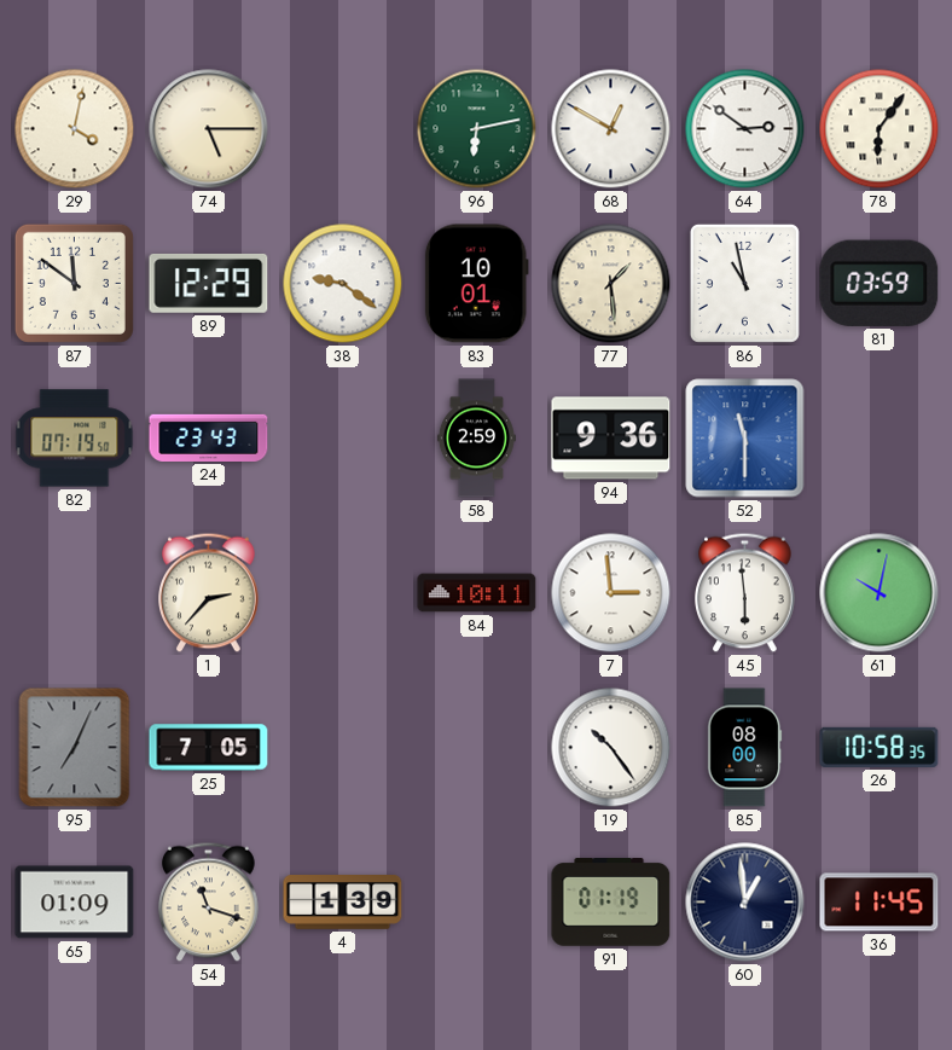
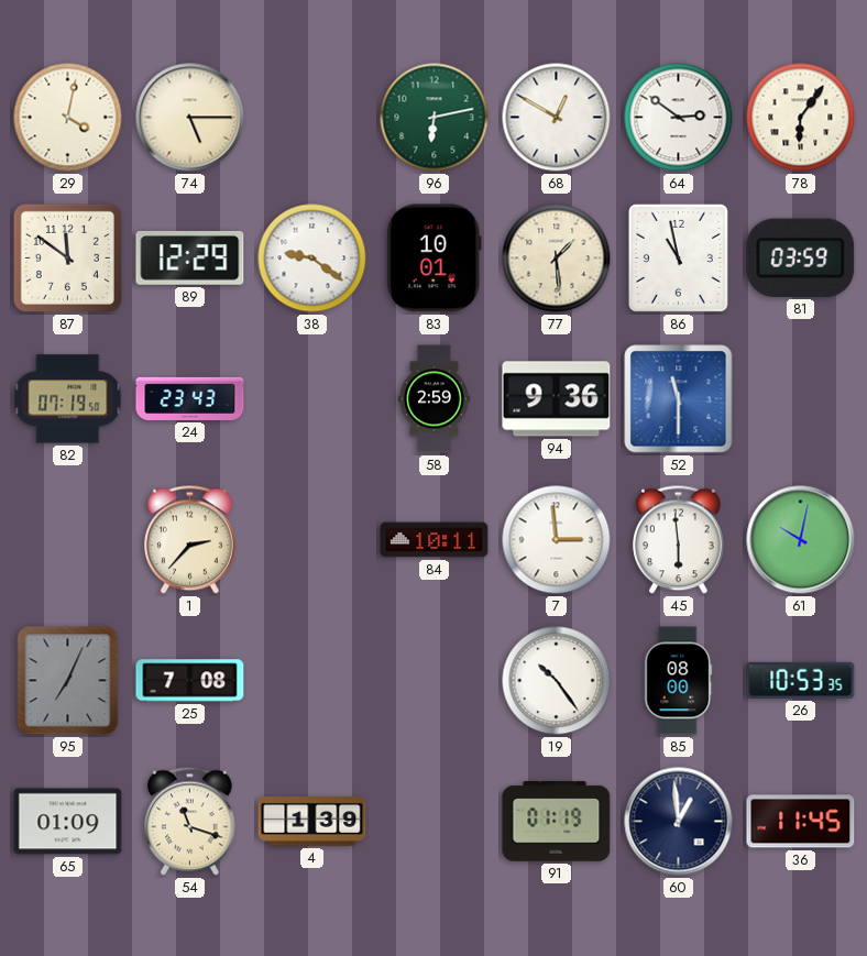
25: 7:05 -> 7:08 (190, 681)
26: 10:58 -> 10:53 (801, 680)
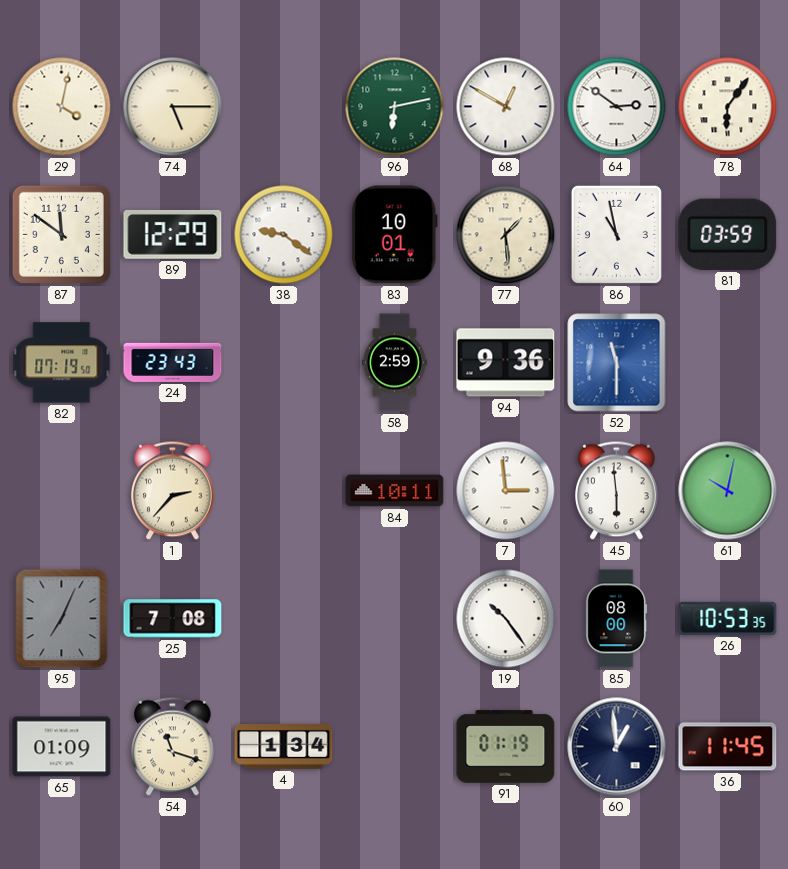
4: 1:39 -> 1:34 (284, 747)
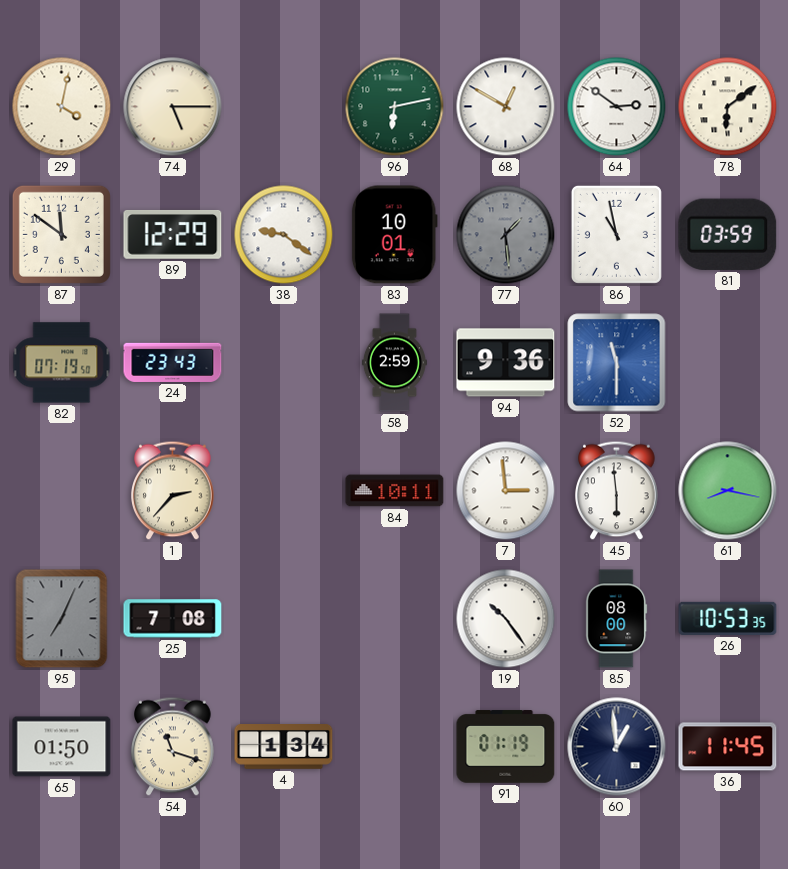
78: 6:06 -> 6:09 (728, 107)
77 dial: cream -> grey (506, 235)
61: 10:02 -> 8:17 (728, 491)
65: 01:09 -> 01:50 (62, 747)
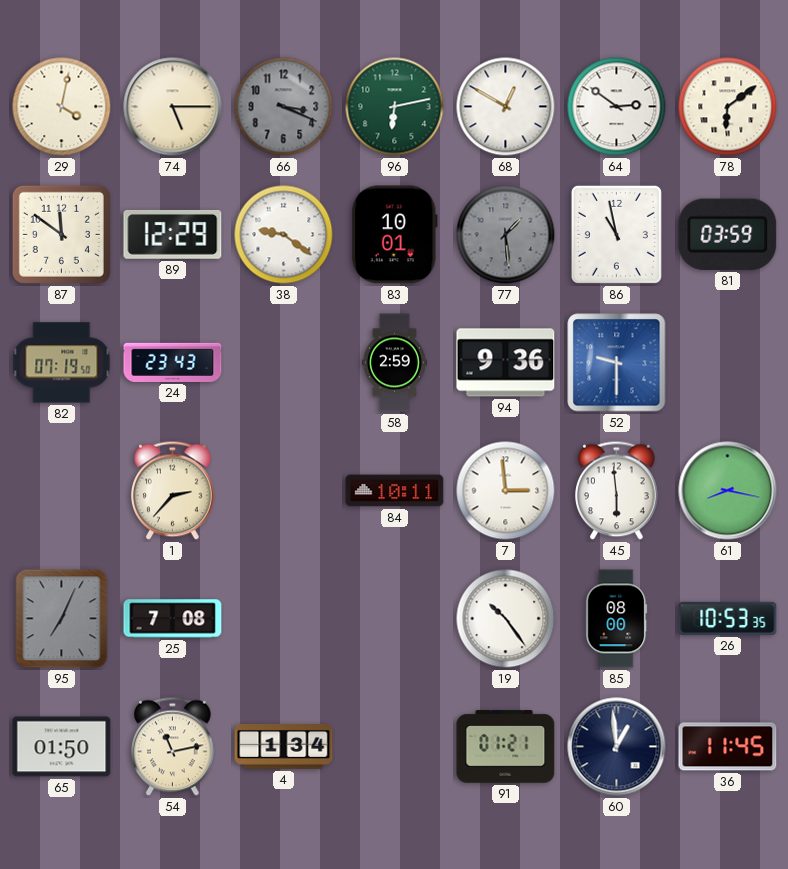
66: none -> 3:19 (284, 107)
52: 11:30 -> 9:30 (617, 363)
54: 11:18 -> 11:13 (173, 747)
91: 01:19 -> 01:21 (506, 747)
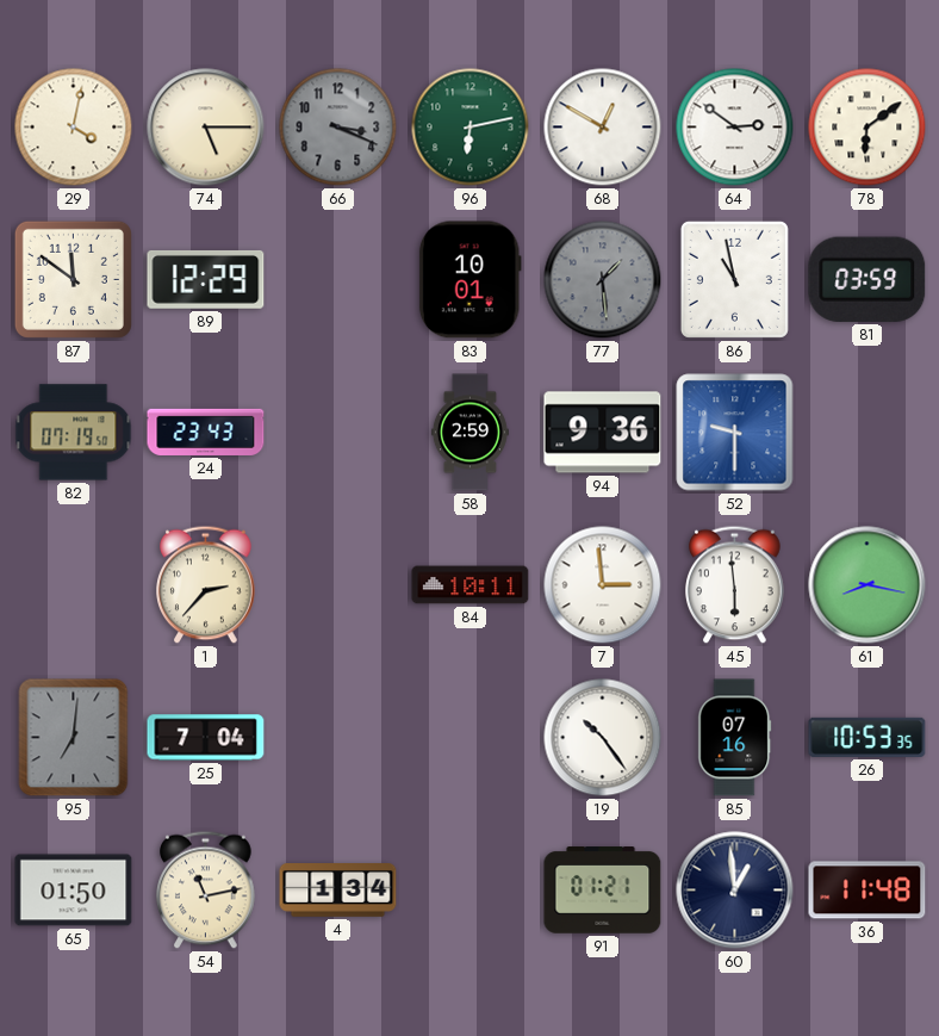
38: 9:21 -> none (284, 235)
95: 7:04 -> 7:01 (74, 738)
25: 7:08 -> 7:04 (206, 738)
85: 08:00 -> 07:16 (735, 738)
36: 11:45 -> 11:48 (868, 891)
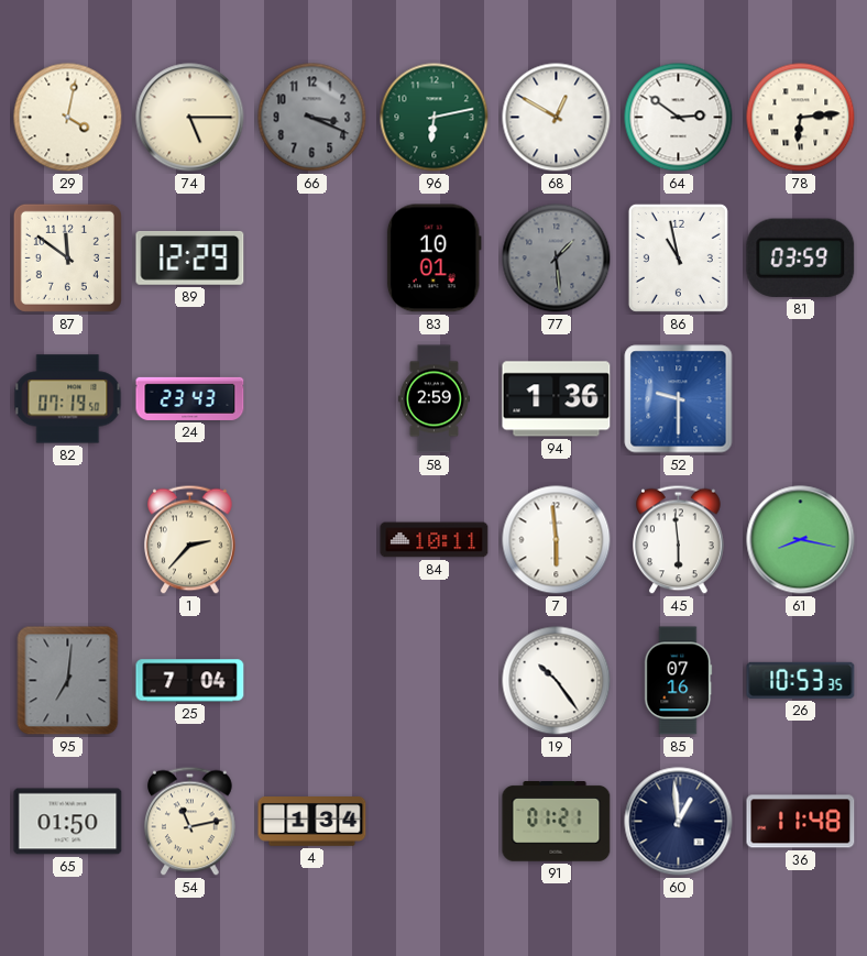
78: 6:09 -> 6:14 (801, 118)
94: 9:36 -> 1:36 (557, 399)
7: 2:59 -> 5:59 (557, 540)
